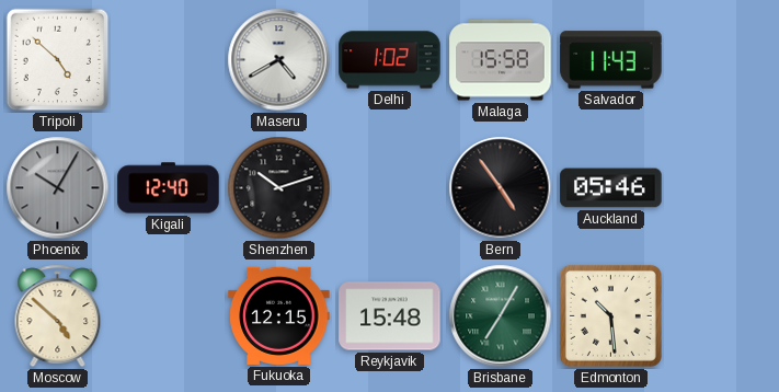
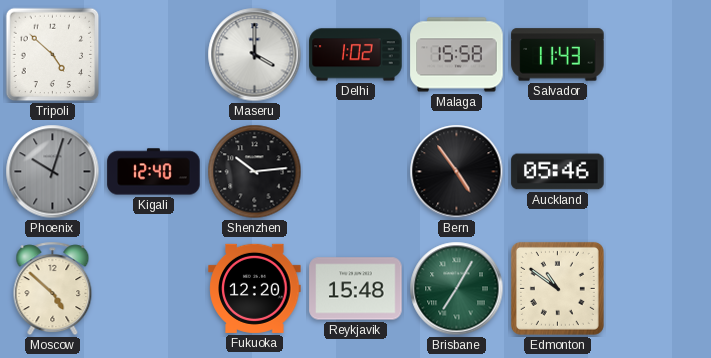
Maseru: 4:40 -> 4:00 (255, 55)
Phoenix: 10:05 -> 10:03 (53, 172)
Shenzhen: 10:12 -> 10:14 (255, 172)
Fukuoka: 12:15 -> 12:20 (255, 288)
Edmonton: 10:29 -> 10:51 (557, 288)
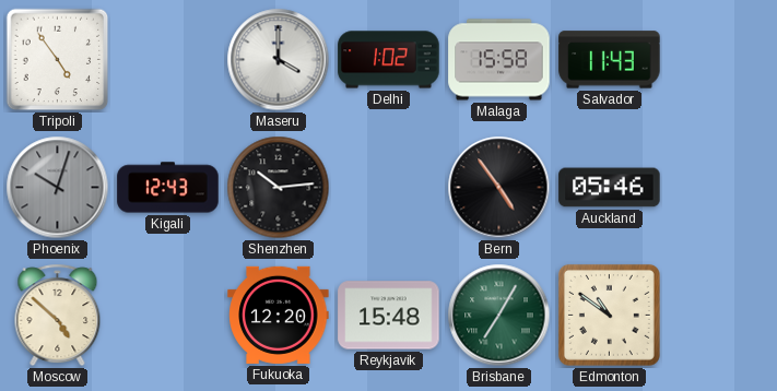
Tripoli: 4:52 -> 4:54 (58, 60)
Kigali: 12:40 -> 12:43 (168, 188)
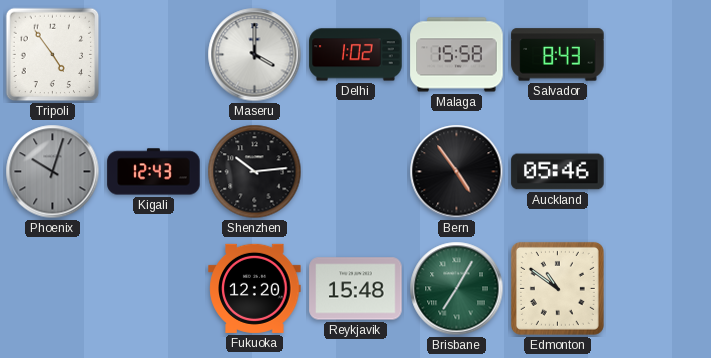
Salvador: 11:43 -> 8:43 (558, 55)
Moscow: 4:52 -> none (58, 316)
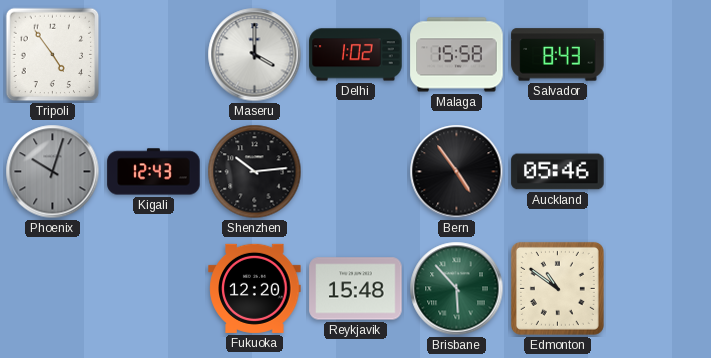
Brisbane: 7:05 -> 5:53 (457, 289)
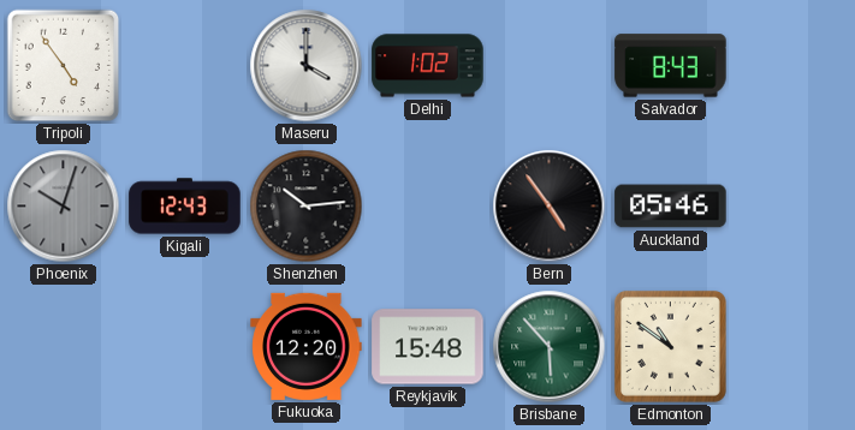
Malaga: 15:58 -> none (457, 55)
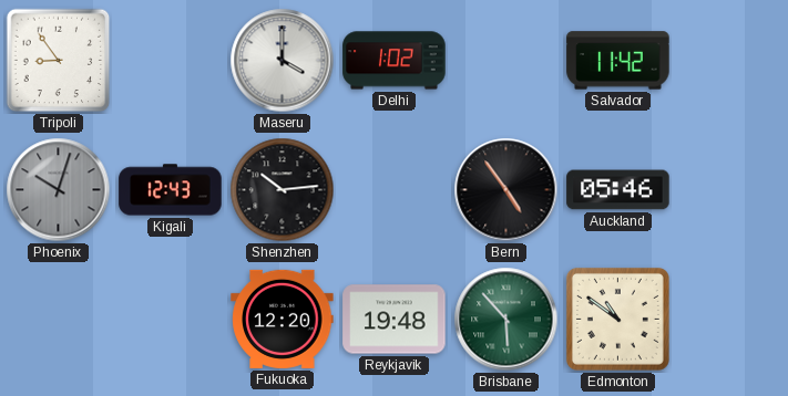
Tripoli: 4:54 -> 8:54 (59, 61)
Salvador: 8:43 -> 11:42 (618, 61)
Reykjavik: 15:48 -> 19:48 (395, 320)
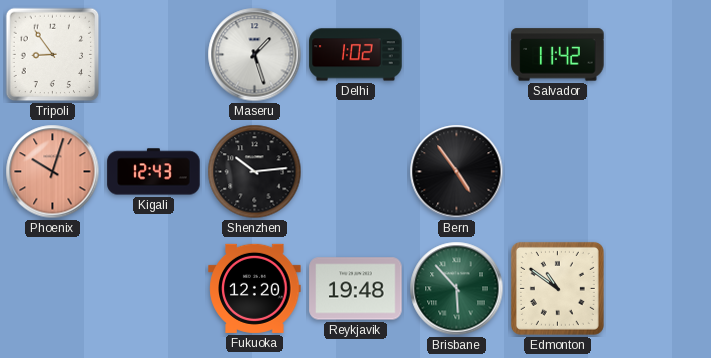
Maseru: 4:00 -> 1:27 (255, 55)
Phoenix dial: grey -> salmon (53, 172)
Auckland: 05:46 -> none (618, 190)
